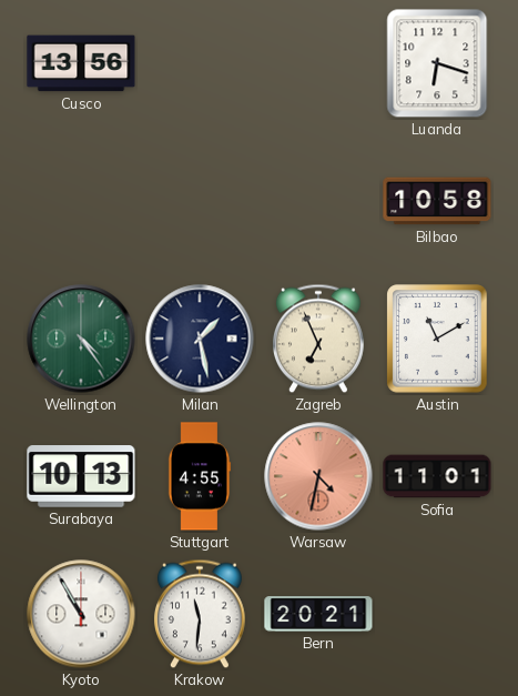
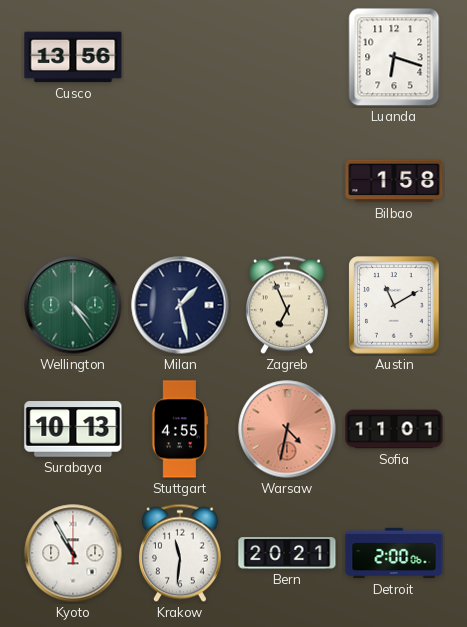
Bilbao: 10:58 -> 1:58 (394, 181)
Detroit: none -> 2:00 (394, 553)
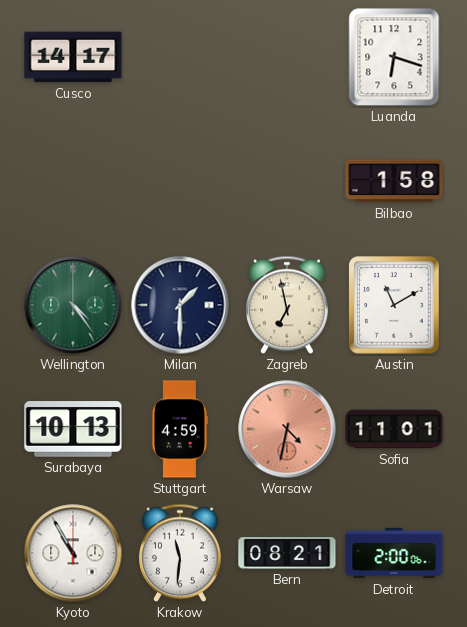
Cusco: 13:56 -> 14:17 (73, 57)
Milan: 1:28 -> 1:30 (180, 305)
Zagreb: 6:56 -> 6:58 (287, 305)
Stuttgart: 4:55 -> 4:59 (180, 429)
Bern: 20:21 -> 08:21 (287, 553)
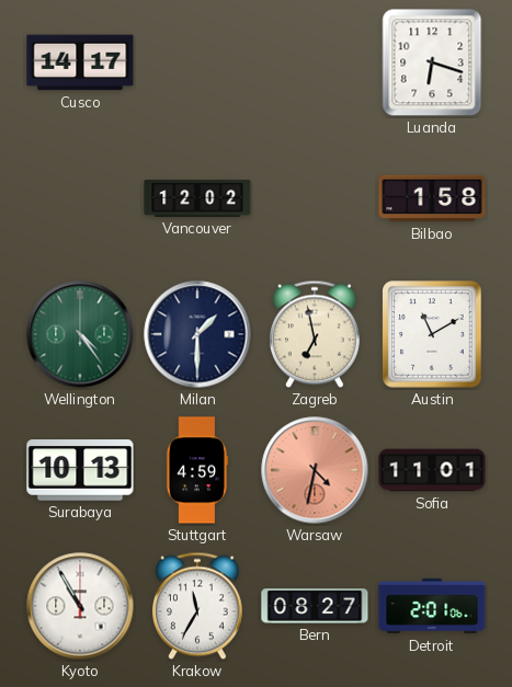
Vancouver: none -> 12:02 (197, 199)
Krakow: 11:31 -> 11:35 (197, 606)
Bern: 08:21 -> 08:27 (315, 606)
Detroit: 2:00 -> 2:01 (432, 606)
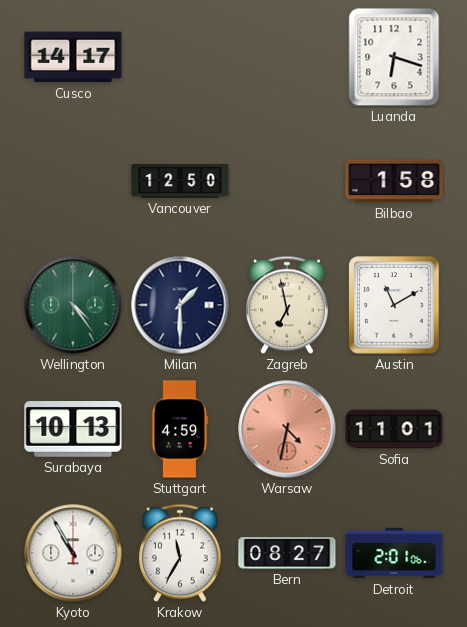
Vancouver: 12:02 -> 12:50 (180, 182)
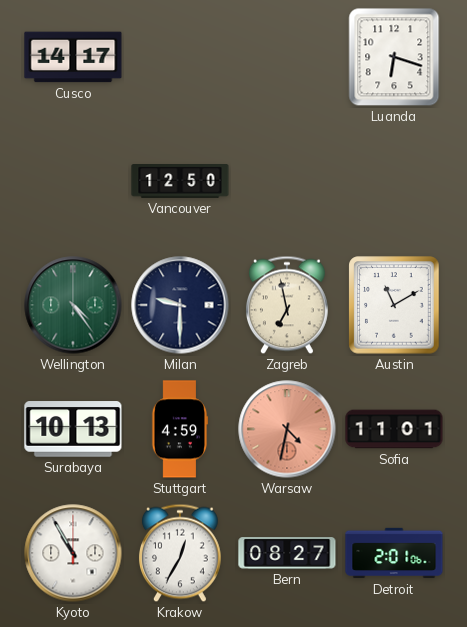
Bilbao: 1:58 -> none (394, 181)
Milan: 1:30 -> 9:30 (180, 305)
Krakow: 11:35 -> 12:35 (180, 553)
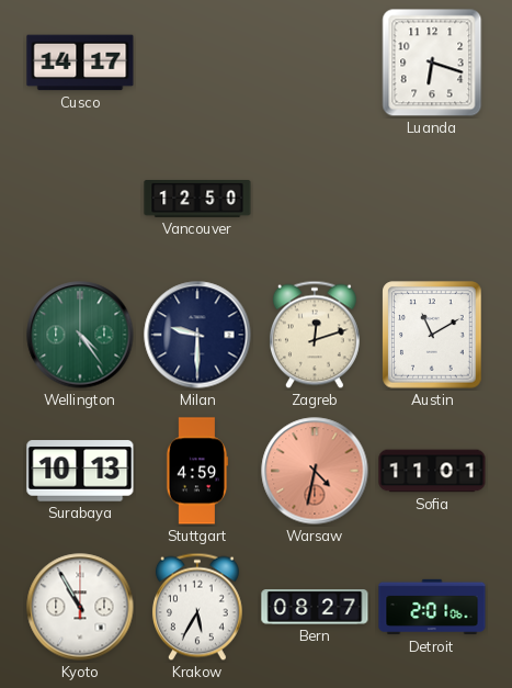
Zagreb: 6:58 -> 12:12 (315, 335)
Krakow: 12:35 -> 5:35 (197, 607)
